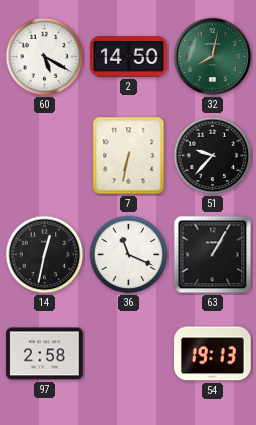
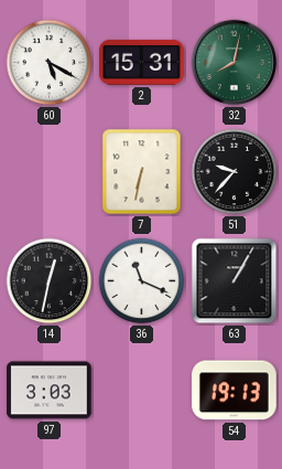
2: 14:50 -> 15:31 (142, 62)
97: 2:58 -> 3:03 (50, 391)
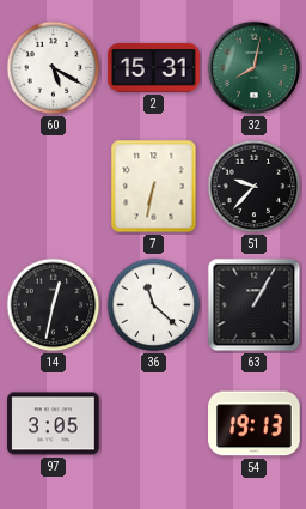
36: 11:19 -> 11:22 (154, 305)
97: 3:03 -> 3:05 (54, 424)
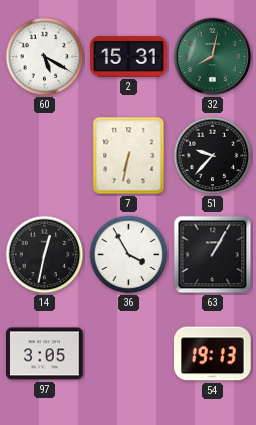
36: 11:22 -> 3:55 (129, 255)
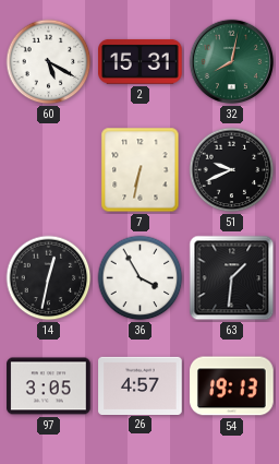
51: 9:37 -> 9:41 (232, 170)
63: 1:05 -> 1:31 (232, 278)
26: none -> 4:57 (141, 385)
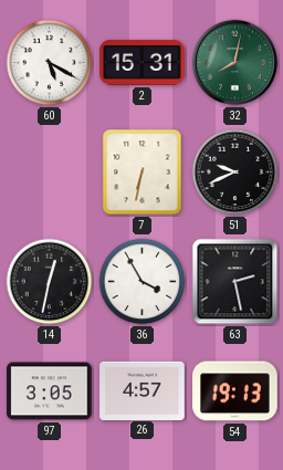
63: 1:31 -> 2:28 (235, 282)
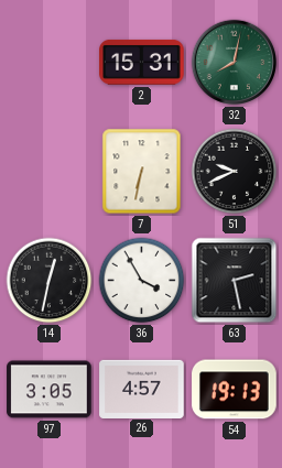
60: 5:20 -> none (50, 63)
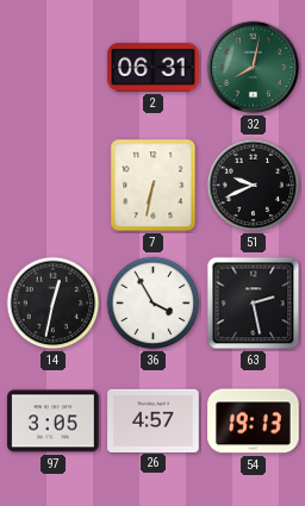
2: 15:31 -> 06:31 (154, 67)
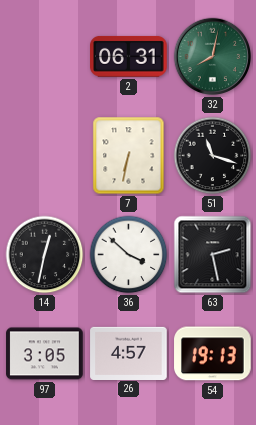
51: 9:41 -> 11:18 (213, 156)
36: 3:55 -> 3:52 (129, 255)
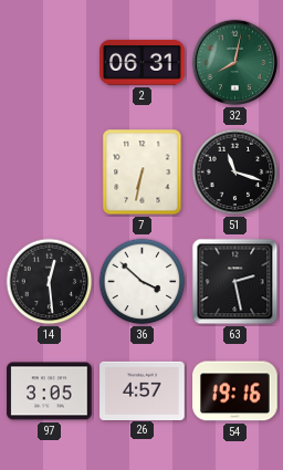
14: 12:32 -> 12:29 (50, 282)
54: 19:13 -> 19:16 (235, 391)
